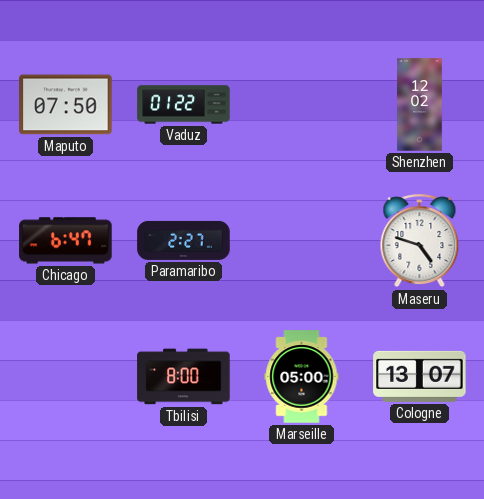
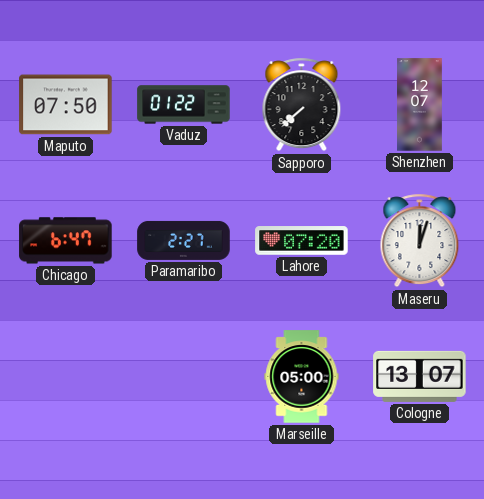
Sapporo: none -> 7:38 (302, 105)
Shenzhen: 12:02 -> 12:07 (420, 105)
Lahore: none -> 07:20 (302, 241)
Maseru: 4:48 -> 12:03 (420, 241)
Tbilisi: 8:00 -> none (184, 377)
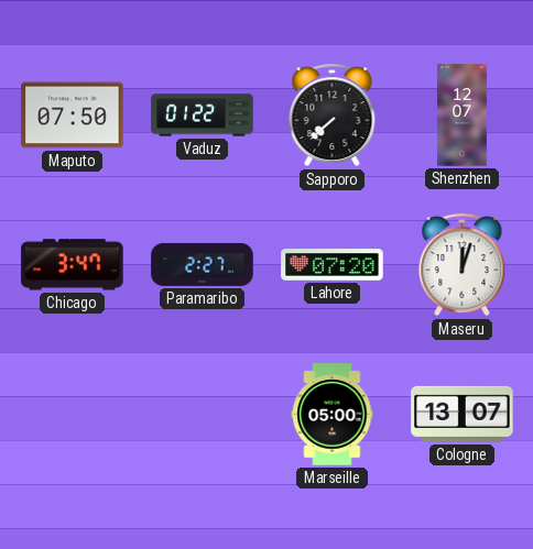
Chicago: 6:47 -> 3:47 (73, 265)
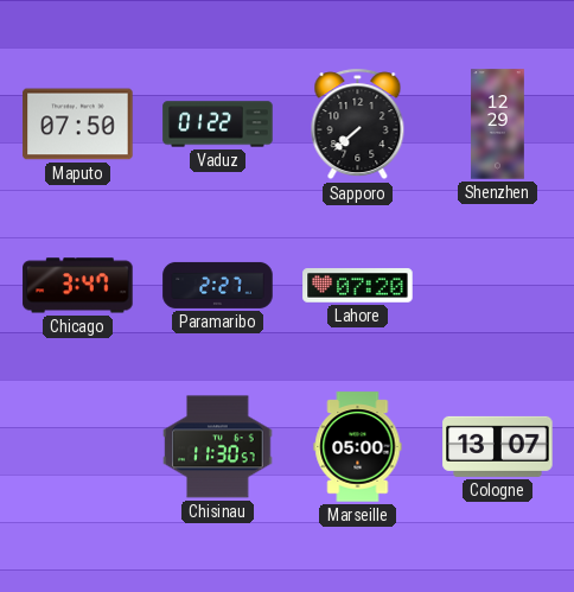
Shenzhen: 12:07 -> 12:29 (498, 125)
Maseru: 12:03 -> none (463, 265)
Chisinau: none -> 11:30 (218, 447)
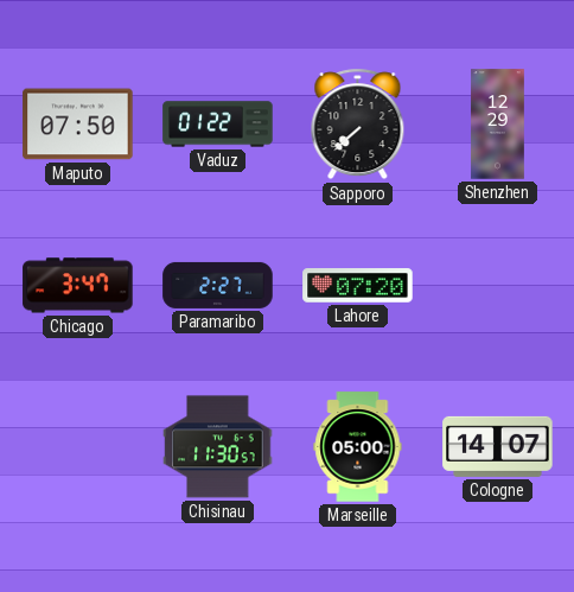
Cologne: 13:07 -> 14:07 (498, 446)
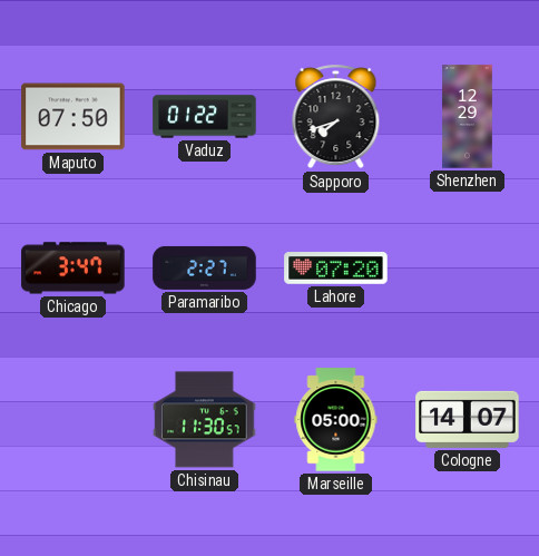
Sapporo: 7:38 -> 7:42 (336, 117)
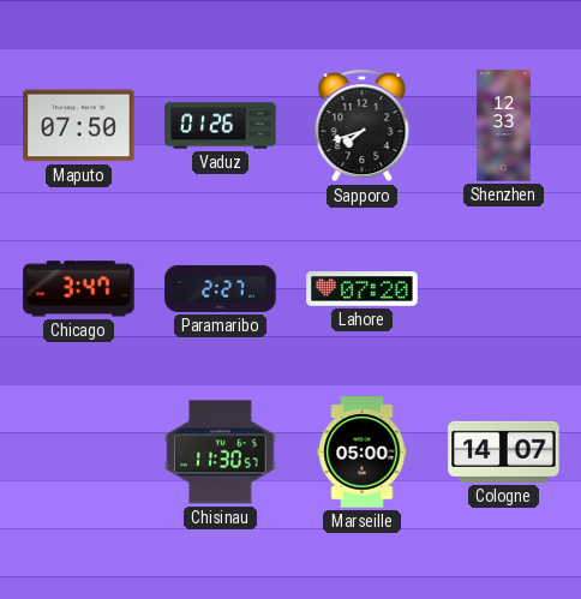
Vaduz: 01:22 -> 01:26 (221, 126)
Shenzhen: 12:29 -> 12:33 (504, 126)
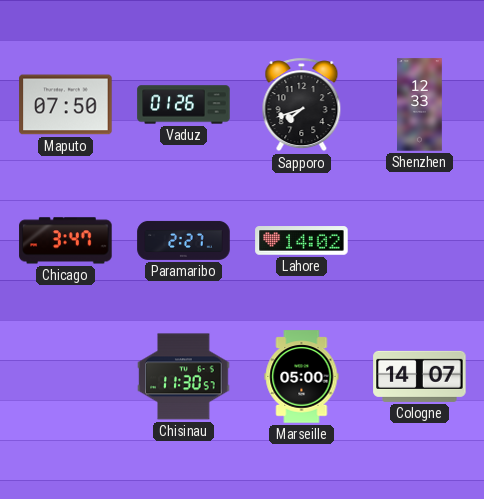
Lahore: 07:20 -> 14:02 (302, 241)
